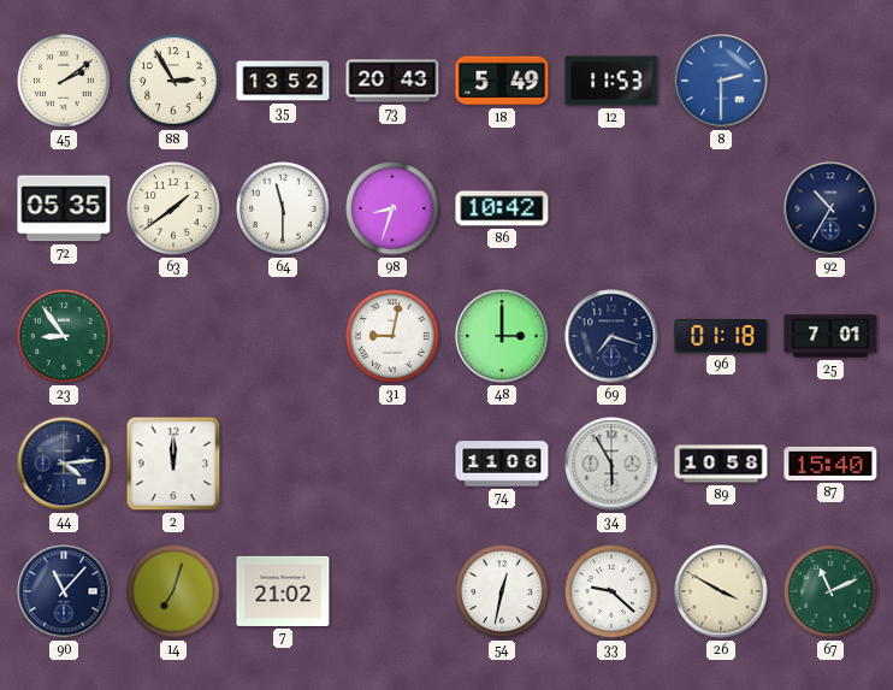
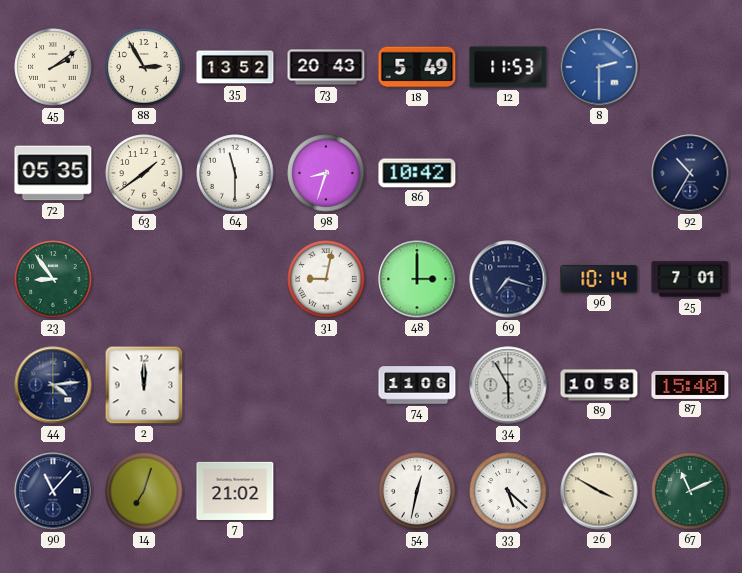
96: 01:18 -> 10:14 (599, 279)
33: 9:22 -> 5:22 (508, 491)
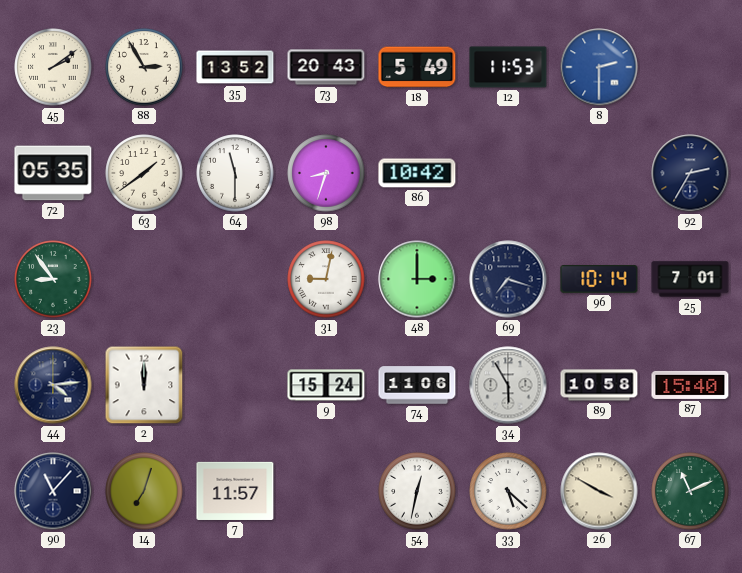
92: 10:35 -> 2:35 (690, 173)
9: none -> 15:24 (326, 385)
7: 21:02 -> 11:57 (235, 491)
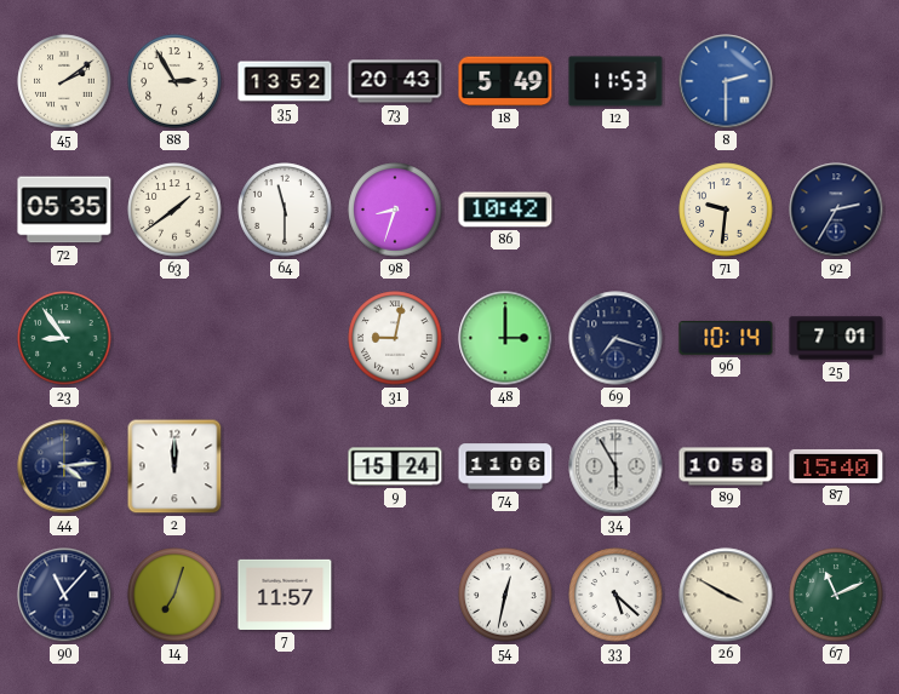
71: none -> 9:31 (726, 210)
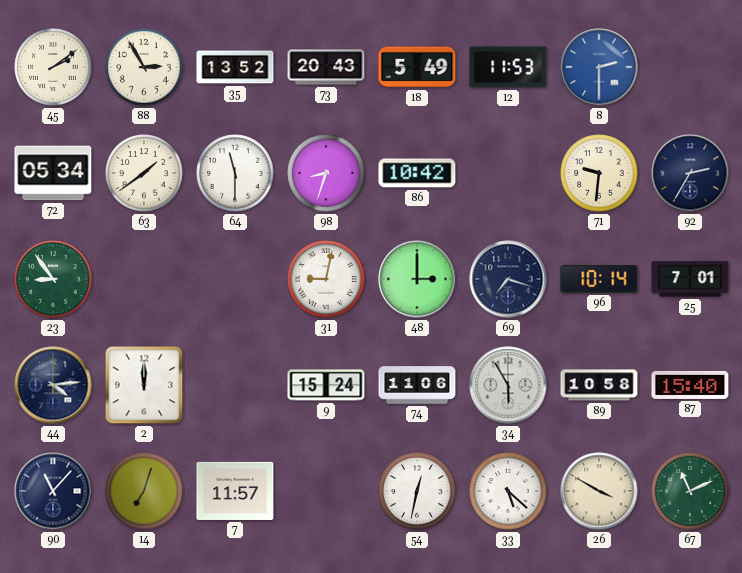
72: 05:35 -> 05:34 (53, 173)
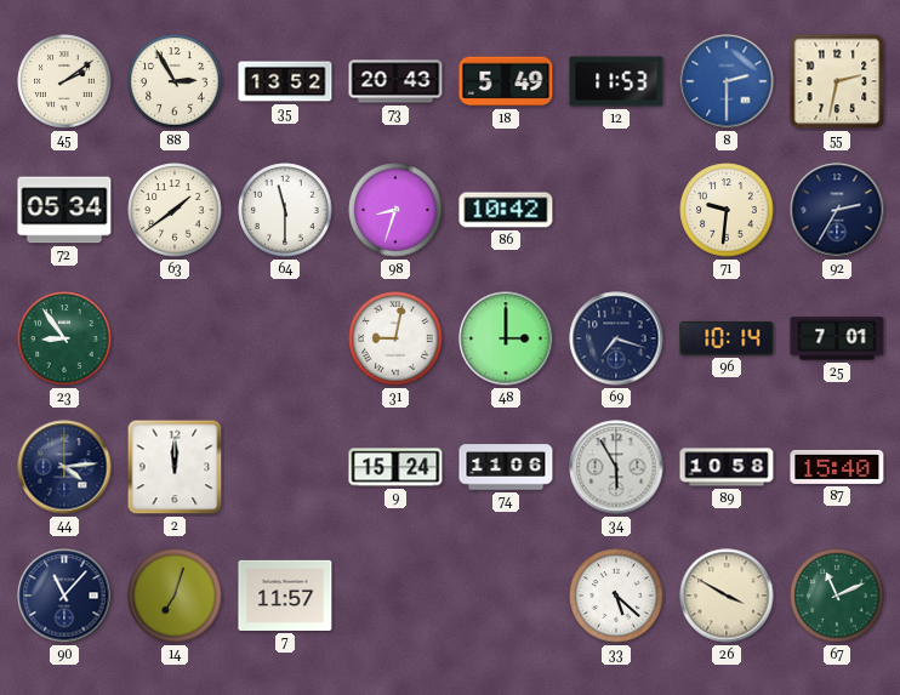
55: none -> 2:32 (837, 81)
54: 12:32 -> none (417, 491)
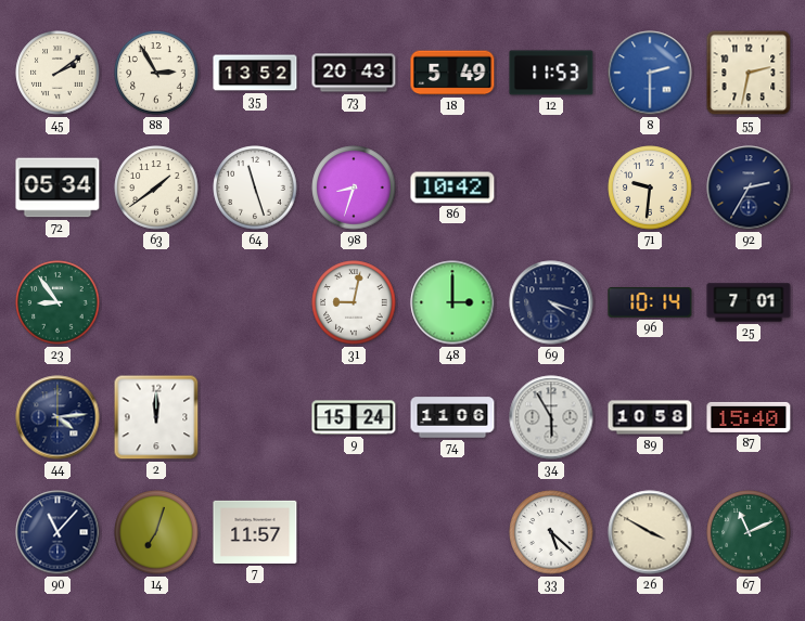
64: 11:30 -> 11:27 (255, 187)
69: 7:18 -> 4:18 (551, 302)
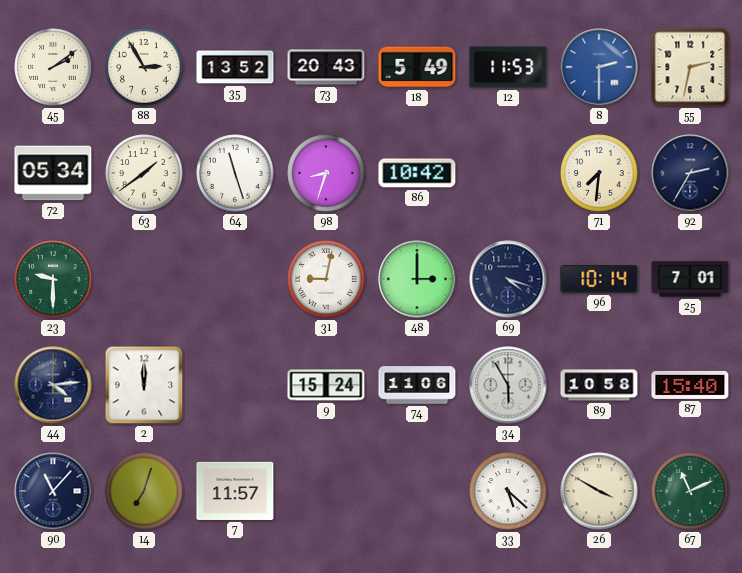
71: 9:31 -> 7:31 (599, 173)
23: 8:54 -> 9:30 (53, 279)
